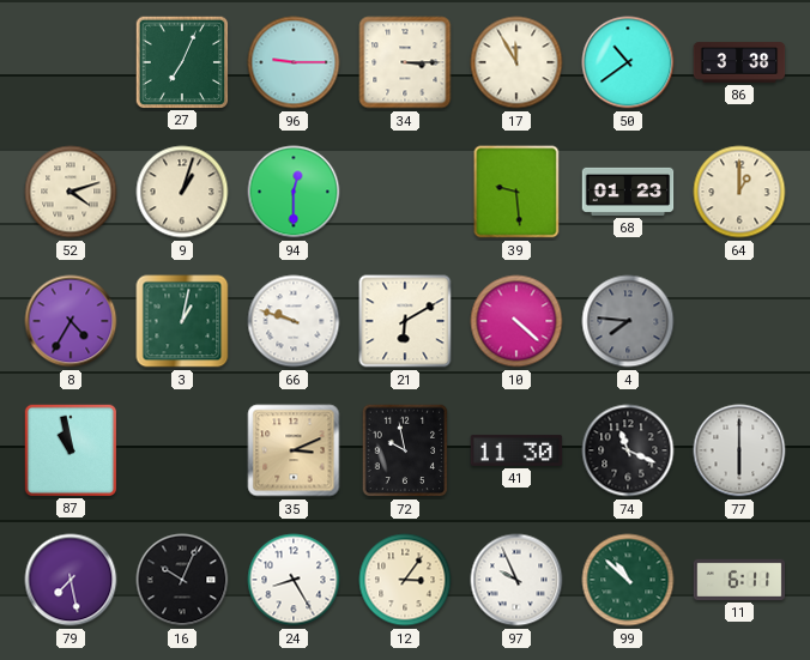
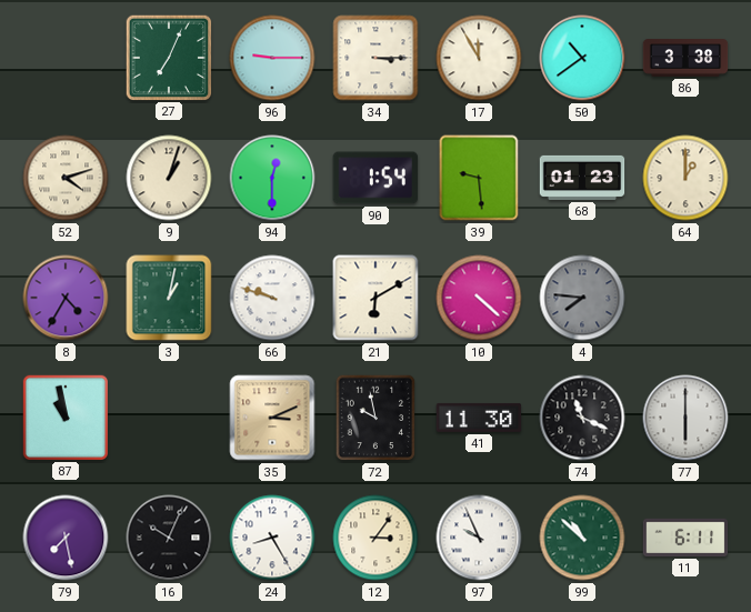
90: none -> 1:54 (375, 178)
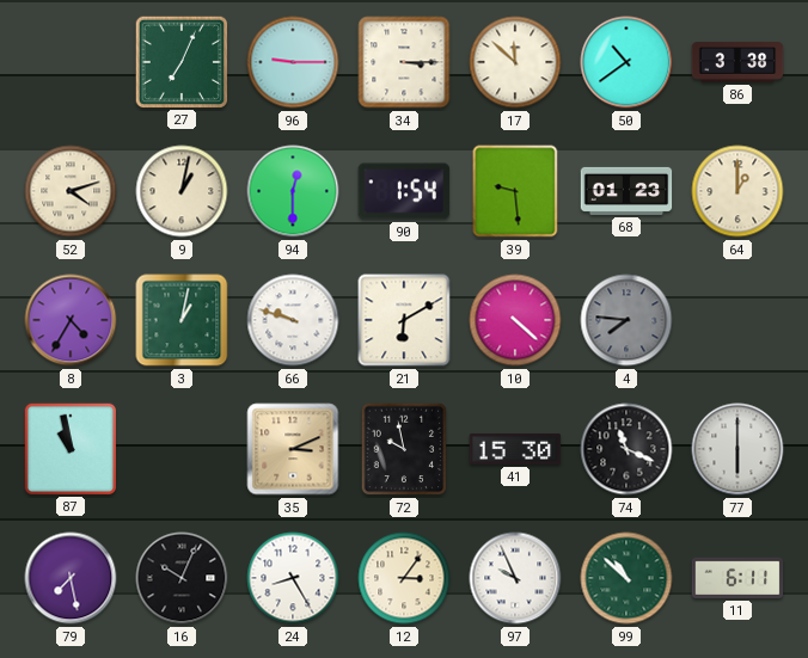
17: 11:55 -> 11:52 (515, 62)
9: 1:03 -> 1:02 (182, 191)
41: 11:30 -> 15:30 (515, 449)
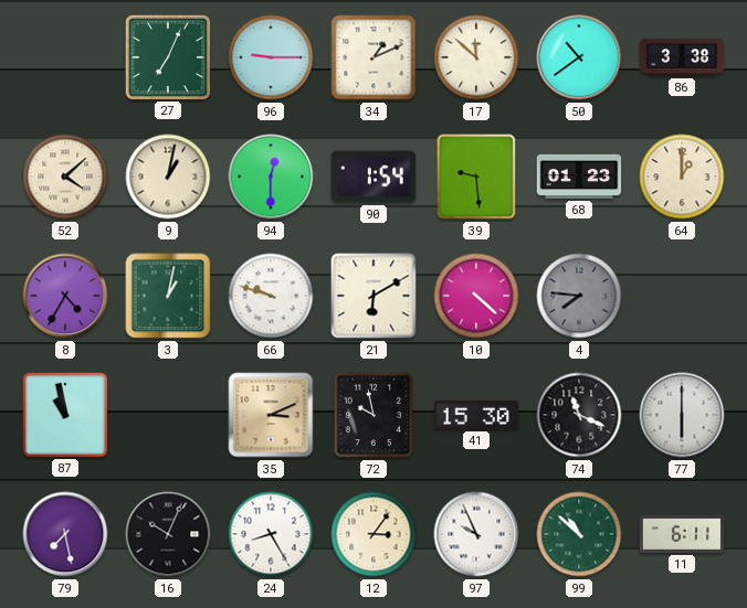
34: 3:15 -> 1:11 (373, 57)
52: 4:12 -> 4:08 (65, 177)
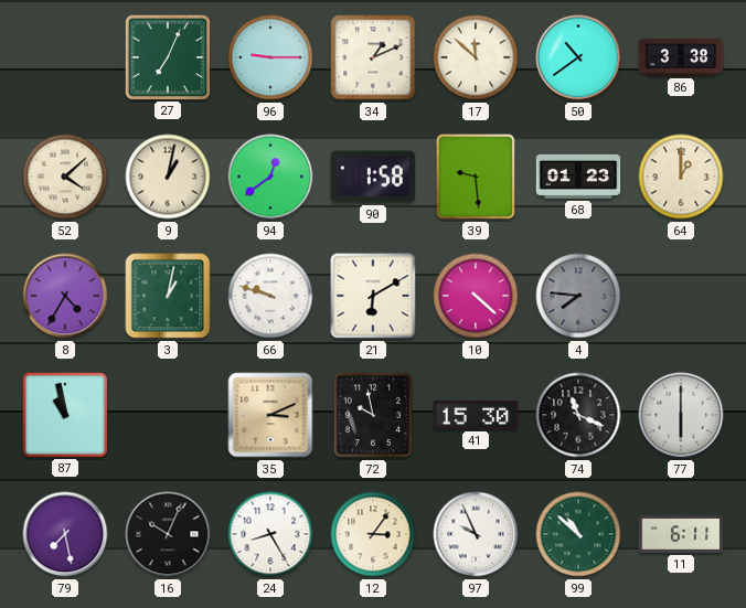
94: 12:30 -> 12:39 (270, 177)
90: 1:54 -> 1:58 (373, 177)
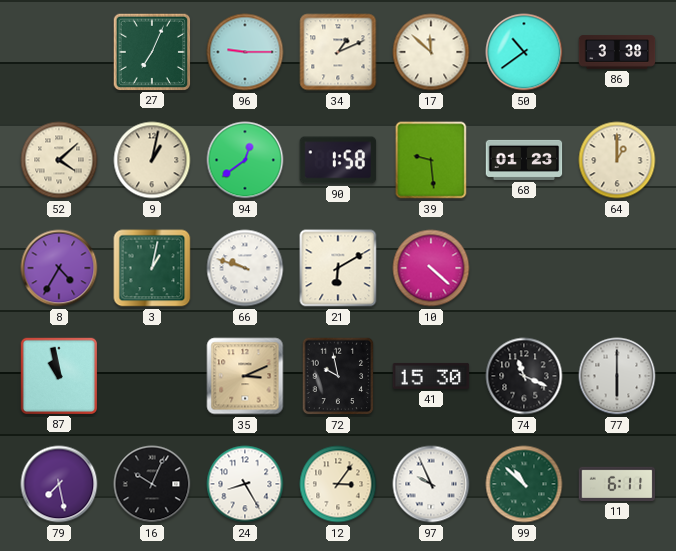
4: 7:46 -> none (578, 296)
